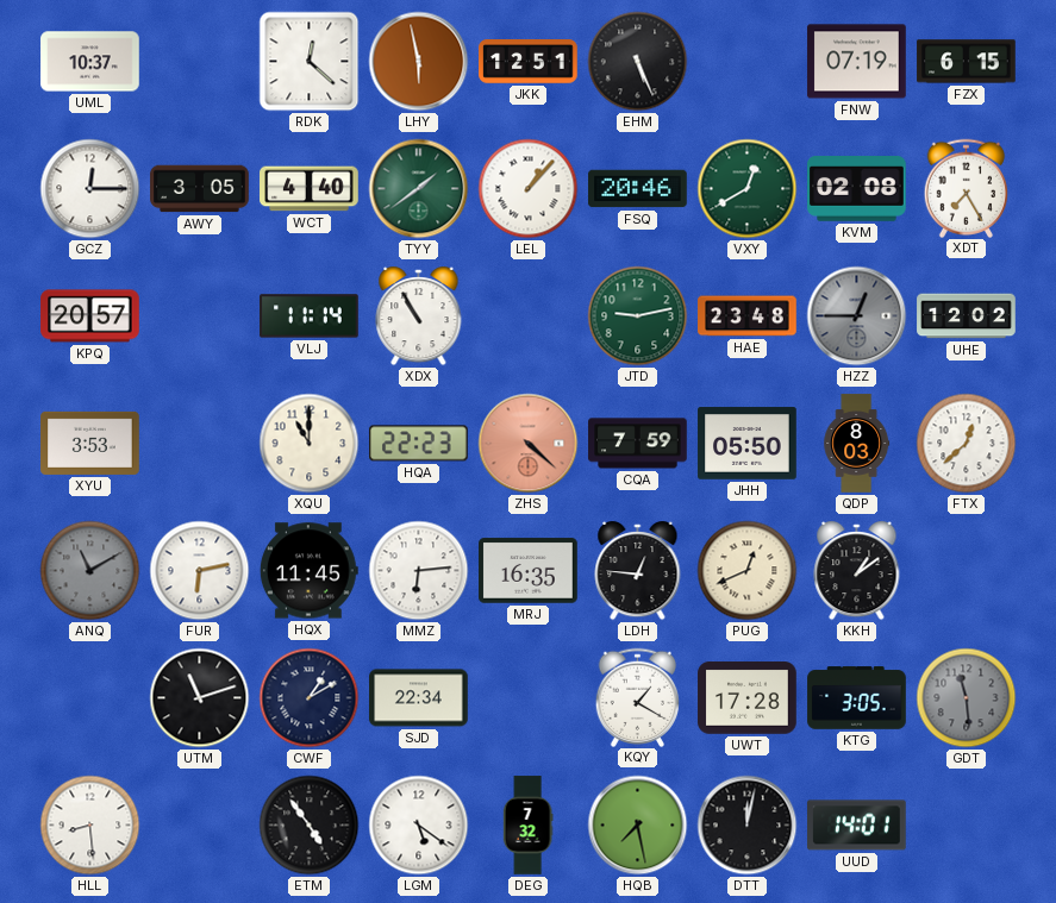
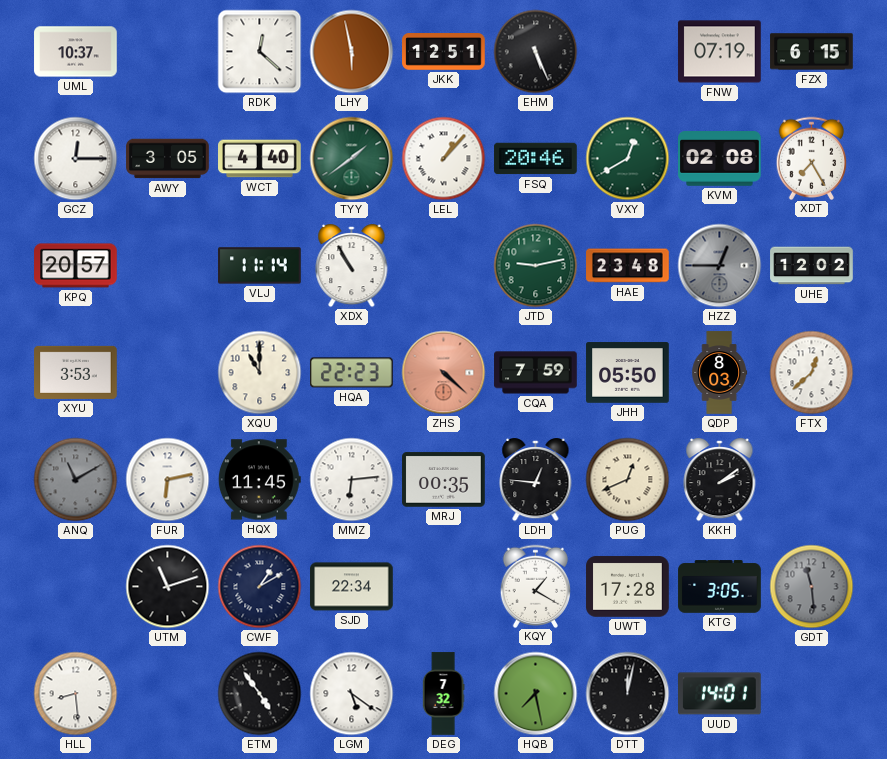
MRJ: 16:35 -> 00:35 (444, 480)
KKH: 1:09 -> 2:09 (720, 481)
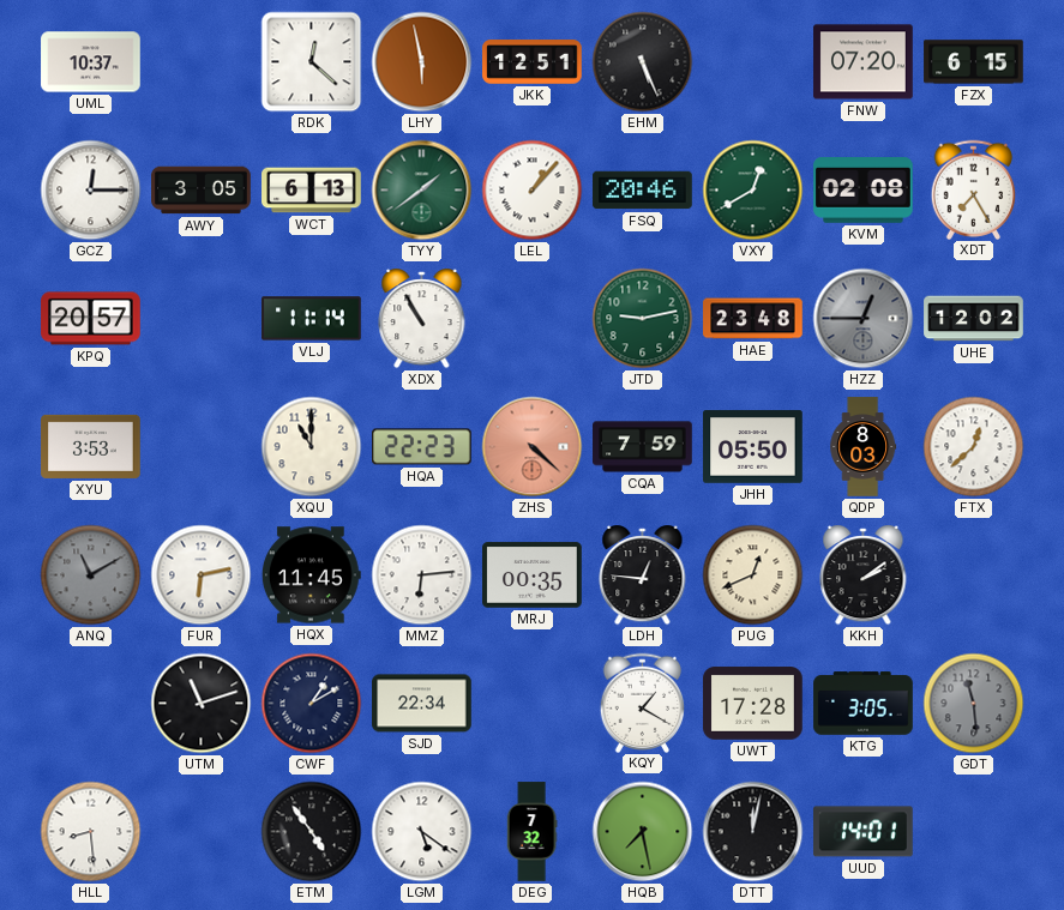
FNW: 07:19 -> 07:20 (864, 62)
WCT: 4:40 -> 6:13 (312, 191)
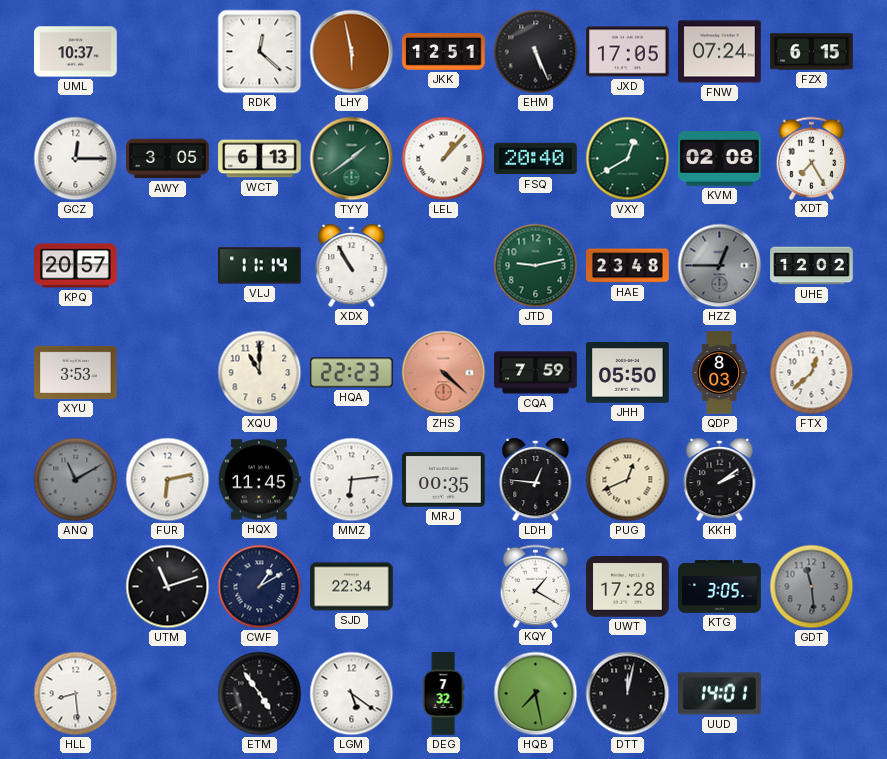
JXD: none -> 17:05 (628, 52)
FNW: 07:20 -> 07:24 (720, 52)
FSQ: 20:46 -> 20:40 (536, 159)
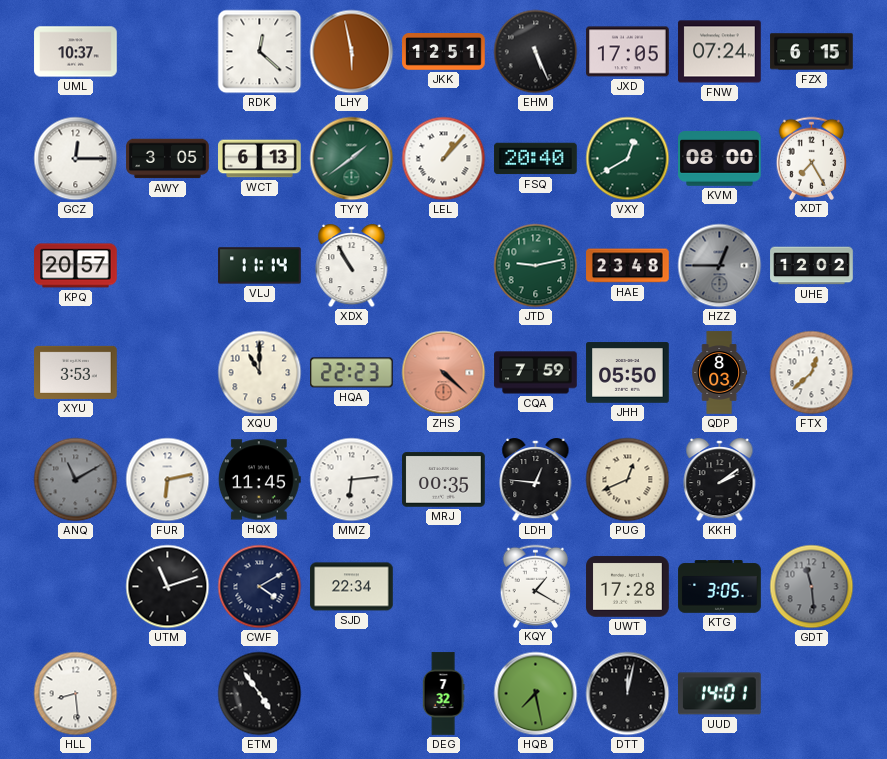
KVM: 02:08 -> 08:00 (720, 159)
CWF: 1:10 -> 4:10 (260, 587)
LGM: 5:21 -> none (352, 694)
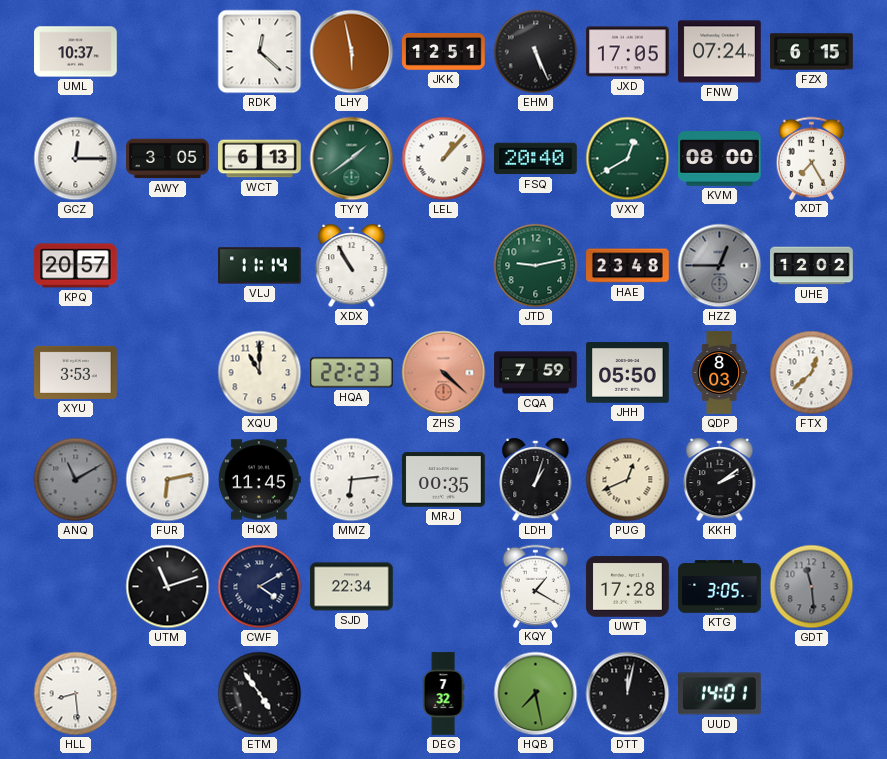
LDH: 12:46 -> 1:03 (536, 481)
